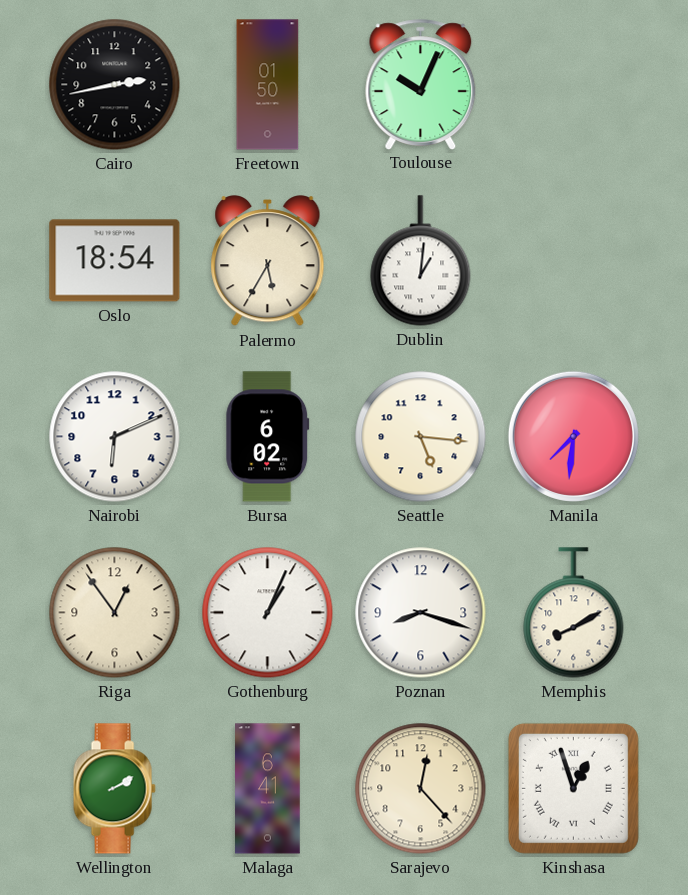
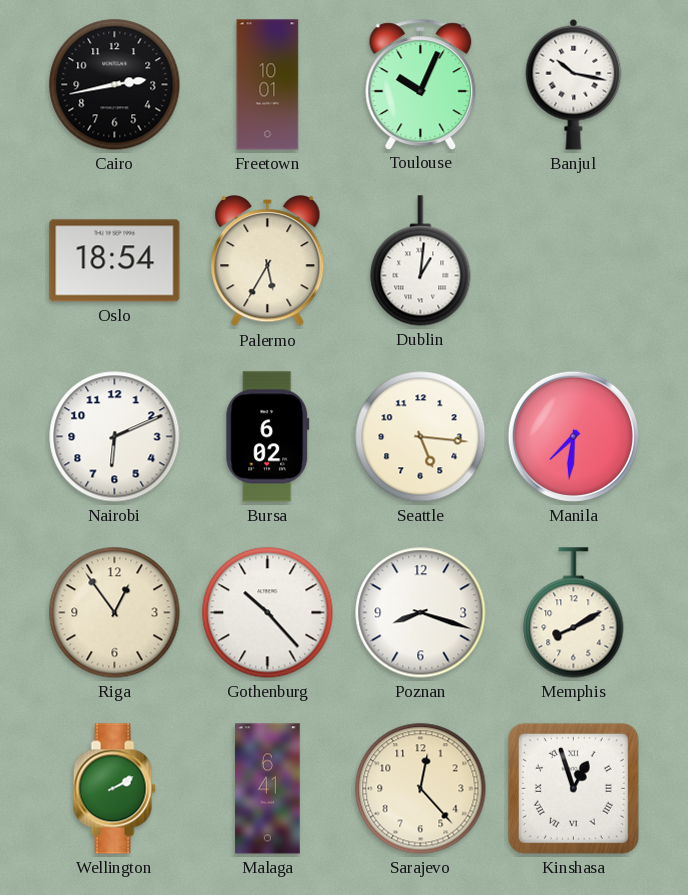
Freetown: 01:50 -> 10:01 (268, 85)
Banjul: none -> 10:17 (574, 84)
Gothenburg: 1:04 -> 10:23 (268, 613)
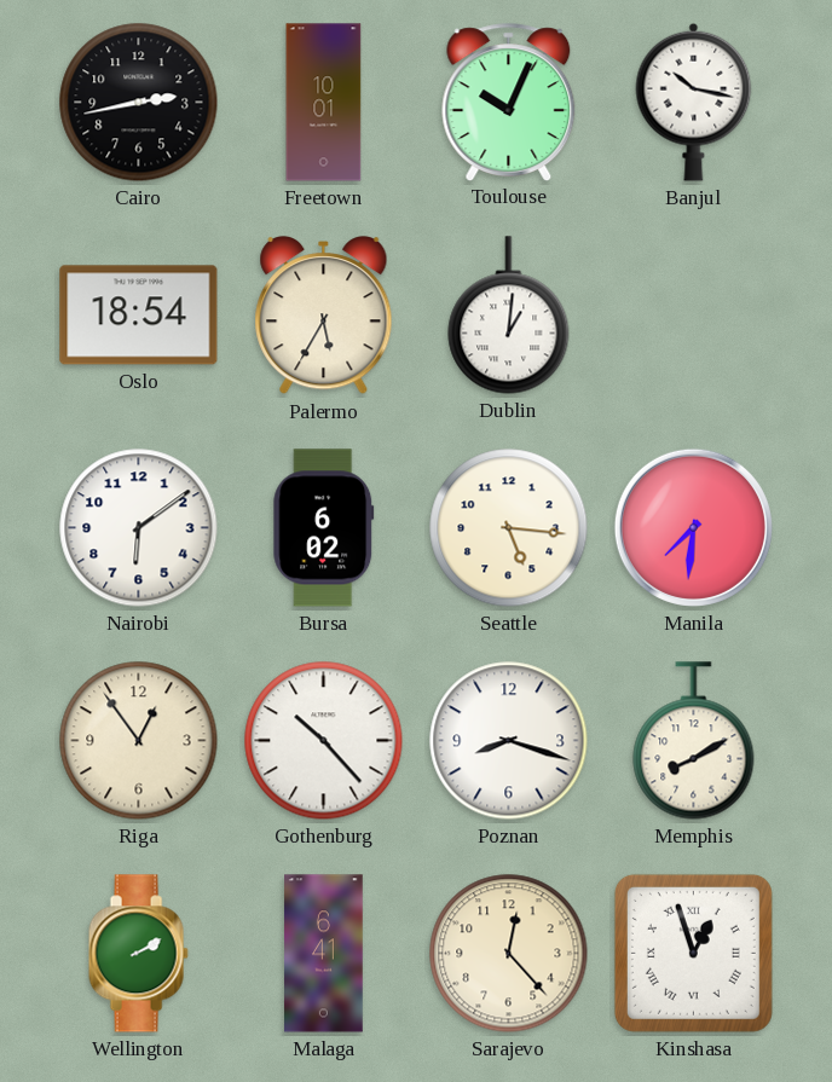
Nairobi: 6:11 -> 6:09 (139, 528)
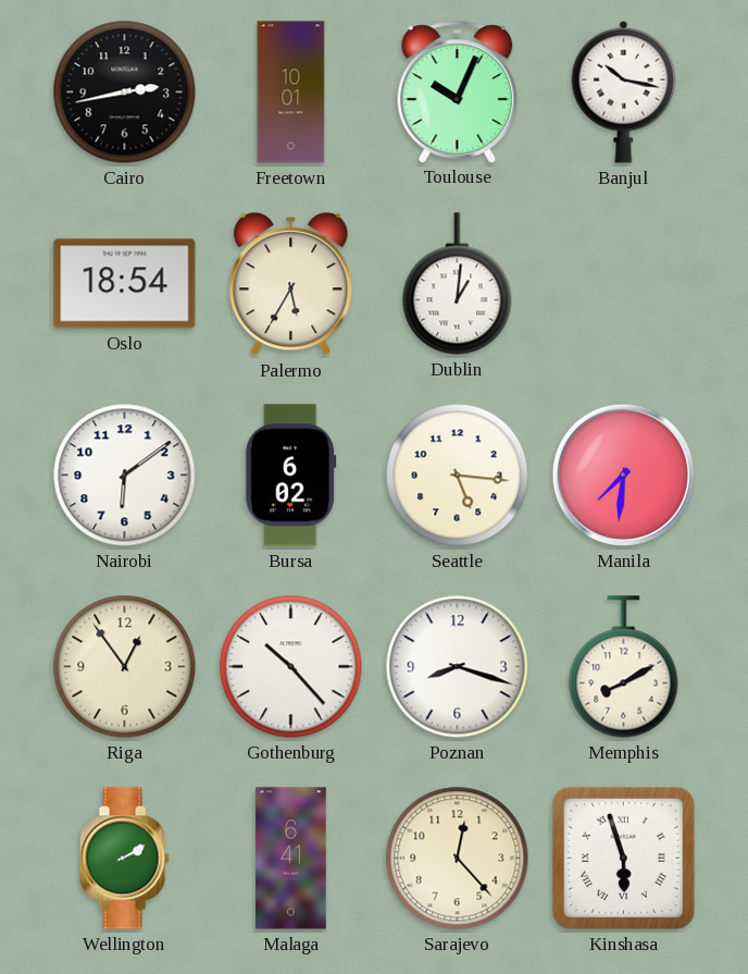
Kinshasa: 12:57 -> 5:57 (623, 858)
